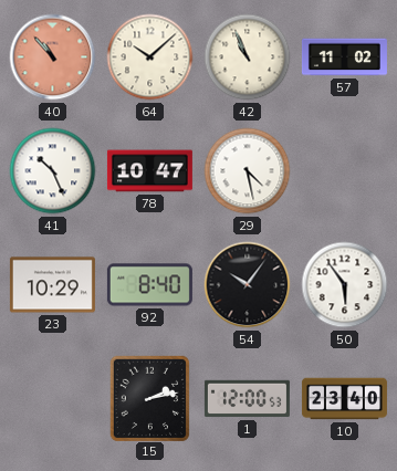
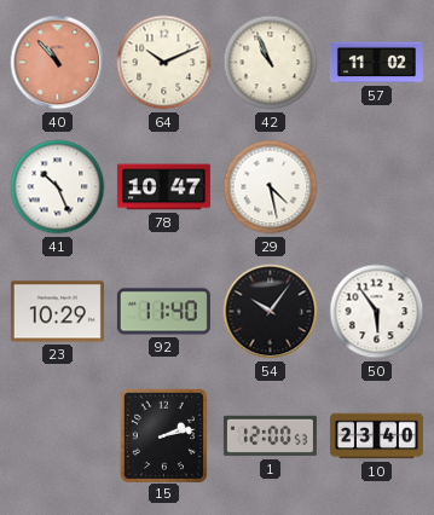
64: 10:08 -> 10:11 (164, 63)
92: 8:40 -> 11:40 (163, 312)
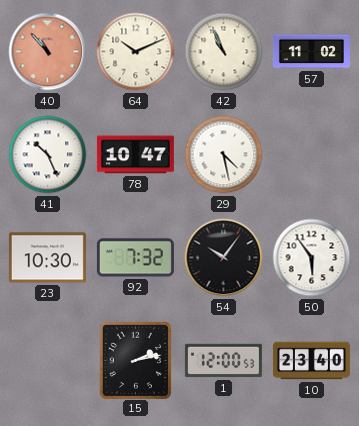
23: 10:29 -> 10:30 (47, 258)
92: 11:40 -> 7:32 (135, 258)
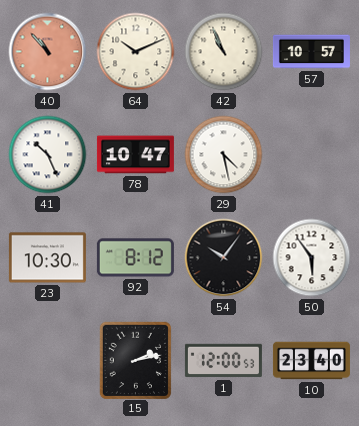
57: 11:02 -> 10:57 (311, 52)
92: 7:32 -> 8:12 (135, 258)
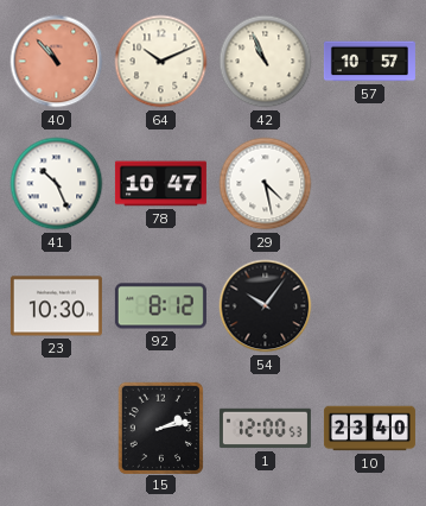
50: 5:54 -> none (312, 258)
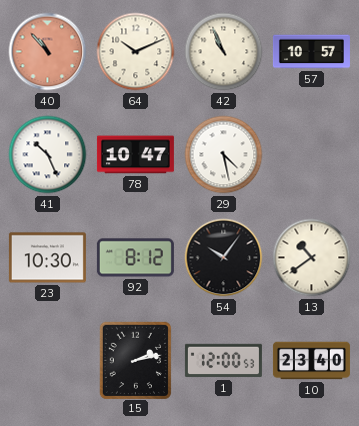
13: none -> 10:39 (312, 258)
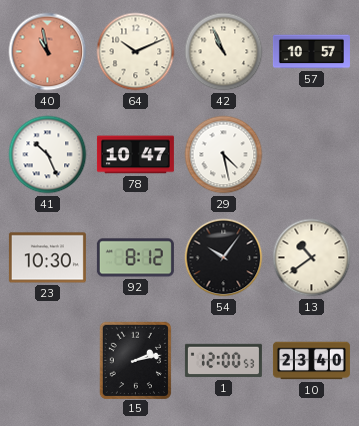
40: 10:53 -> 10:58 (48, 52)
